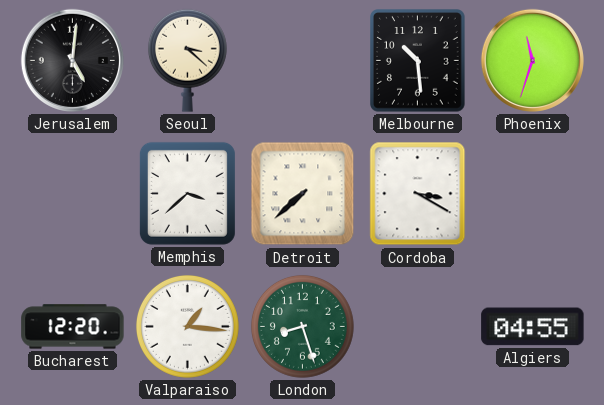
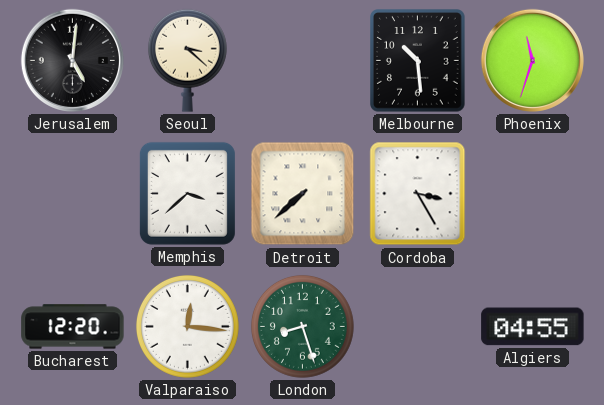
Cordoba: 3:20 -> 3:25 (418, 194)
Valparaiso: 1:16 -> 12:16 (187, 326)
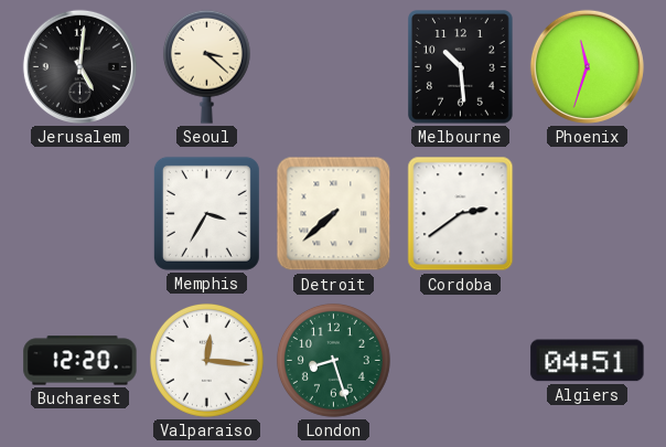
Memphis: 3:38 -> 3:35 (206, 213)
Cordoba: 3:25 -> 2:39 (461, 214)
Algiers: 04:55 -> 04:51 (588, 361)
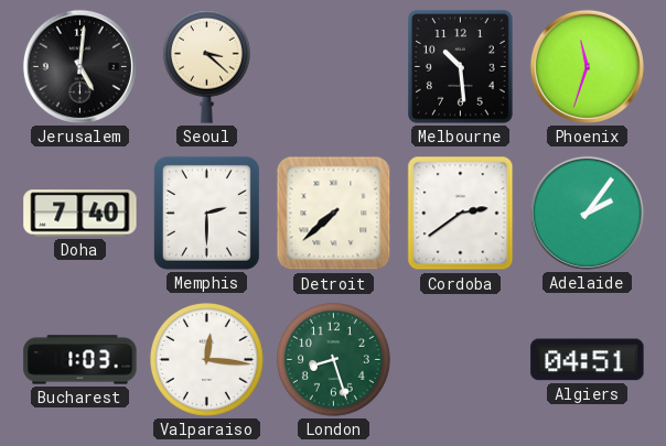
Doha: none -> 7:40 (80, 214)
Memphis: 3:35 -> 2:30 (206, 213)
Adelaide: none -> 2:06 (587, 213)
Bucharest: 12:20 -> 1:03 (80, 360)
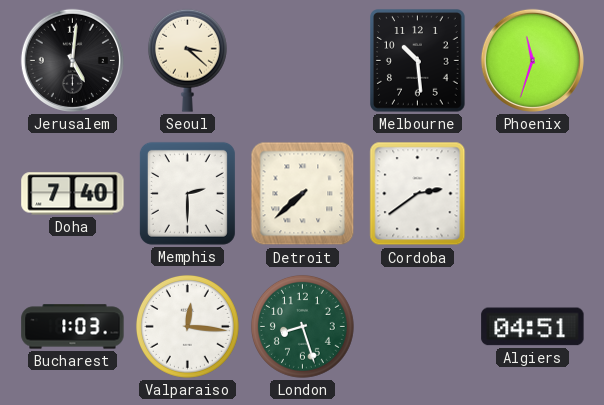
Adelaide: 2:06 -> none (587, 213)
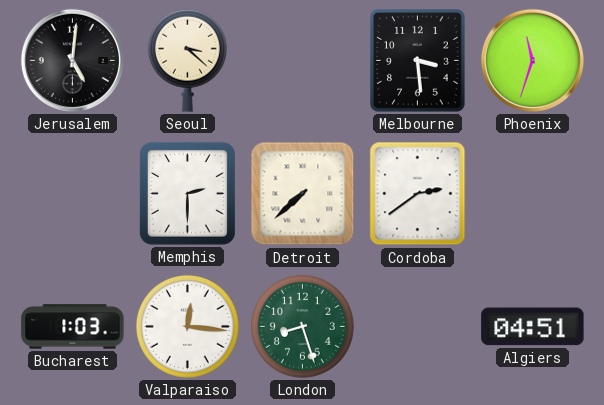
Melbourne: 10:29 -> 3:29 (418, 61)
Doha: 7:40 -> none (73, 194)
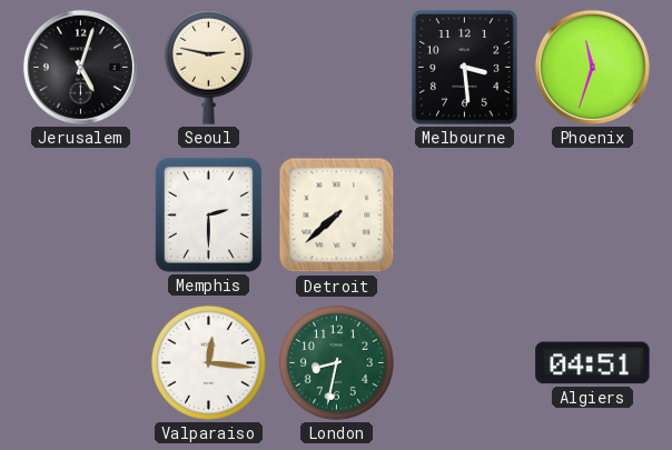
Jerusalem: 5:01 -> 5:03 (80, 67)
Seoul: 3:22 -> 2:47 (208, 67)
Cordoba: 2:39 -> none (418, 194)
Bucharest: 1:03 -> none (73, 327)
London: 8:27 -> 8:32 (336, 362)
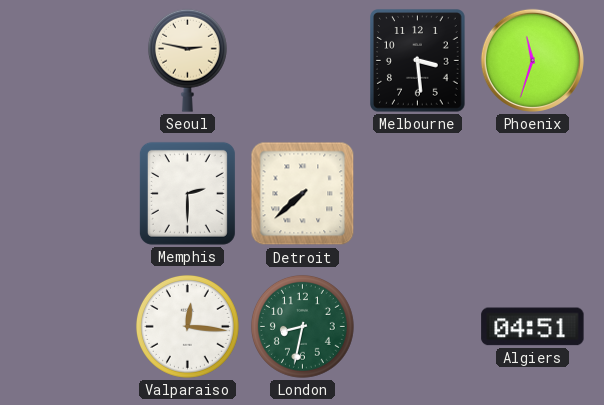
Jerusalem: 5:03 -> none (80, 67)
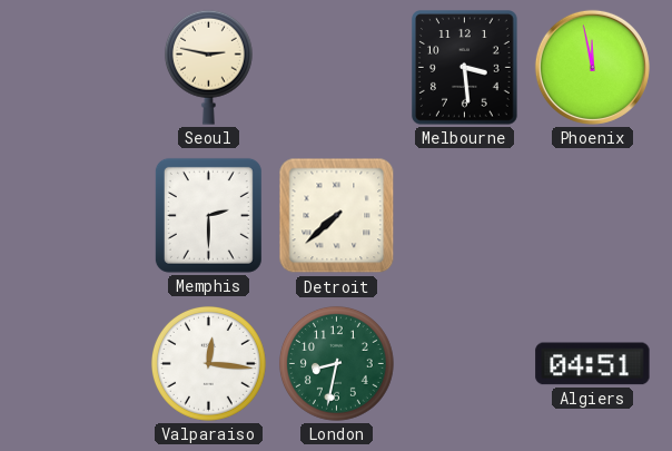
Phoenix: 11:33 -> 11:58 (592, 67)
